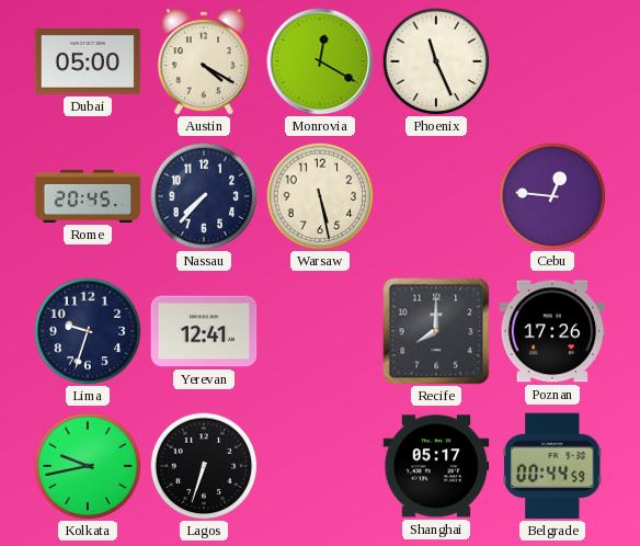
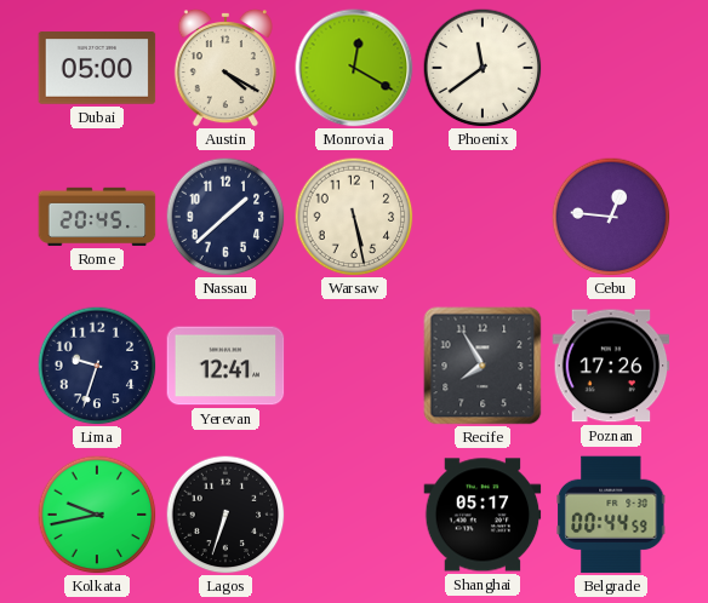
Phoenix: 11:26 -> 11:39 (483, 68)
Nassau: 7:37 -> 1:38 (225, 217)
Recife: 8:00 -> 7:55 (483, 366)
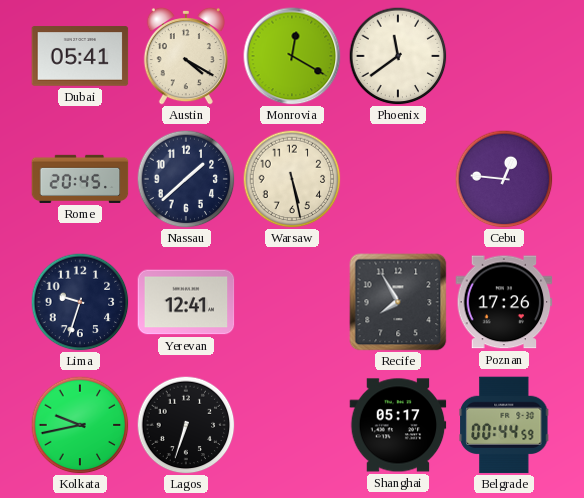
Dubai: 05:00 -> 05:41 (80, 56)
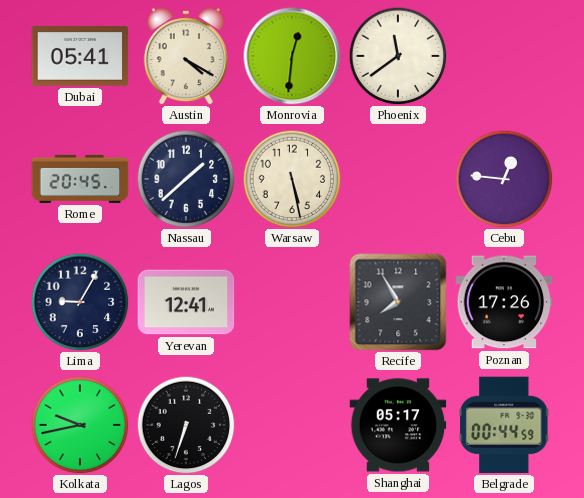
Monrovia: 12:20 -> 12:31 (292, 56)
Lima: 9:33 -> 9:05 (80, 302)
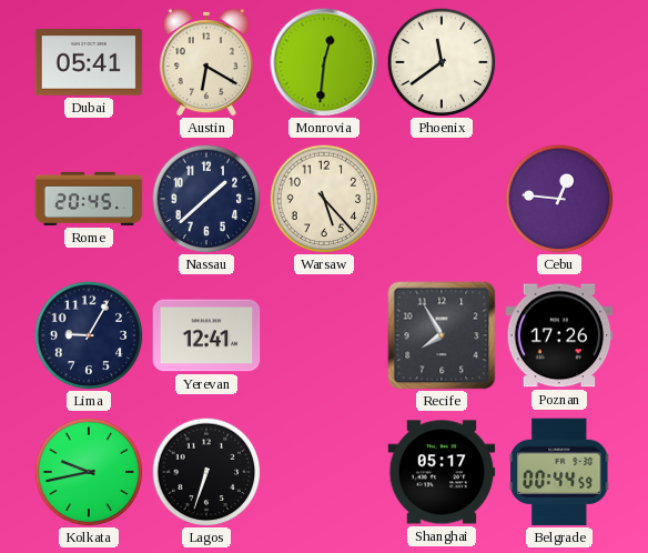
Austin: 4:20 -> 6:20 (206, 62)
Warsaw: 5:28 -> 5:23 (324, 199)
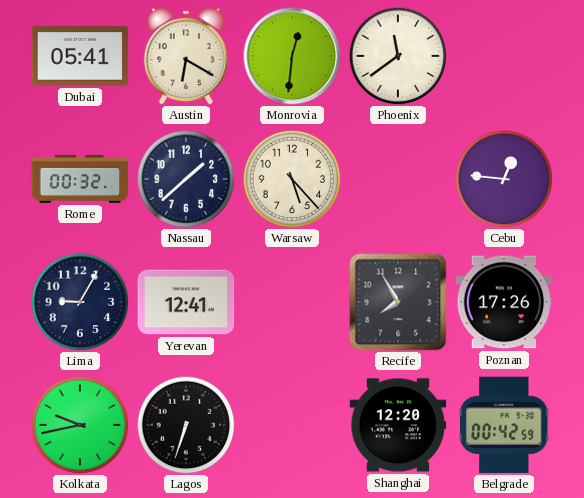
Rome: 20:45 -> 00:32 (80, 179)
Shanghai: 05:17 -> 12:20 (398, 425)
Belgrade: 00:44 -> 00:42 (504, 425)
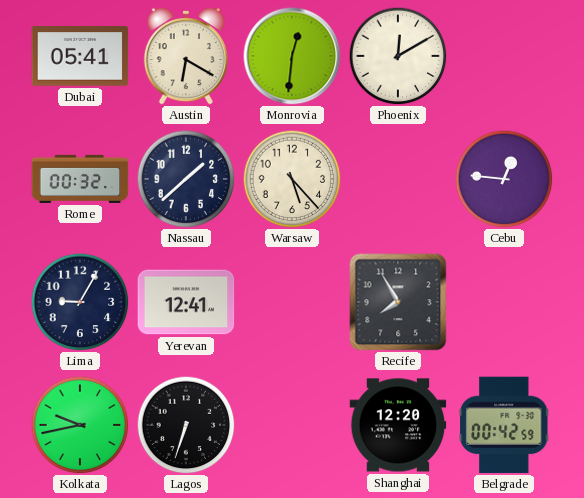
Phoenix: 11:39 -> 12:10 (398, 56)
Poznan: 17:26 -> none (504, 302)
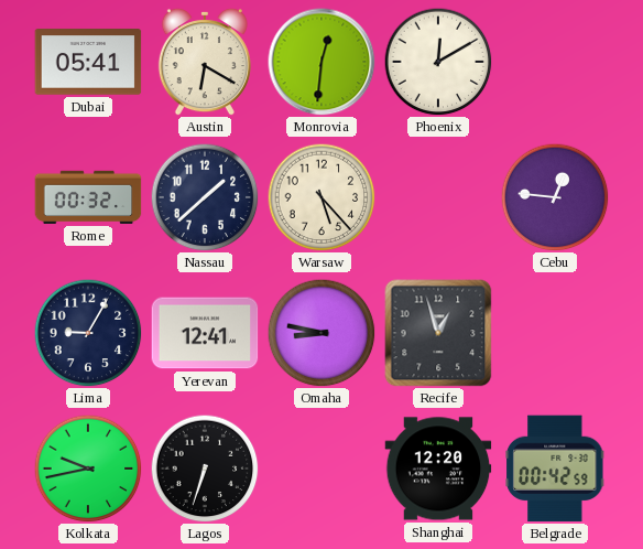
Omaha: none -> 8:47 (321, 333)
Recife: 7:55 -> 12:57 (438, 333)
